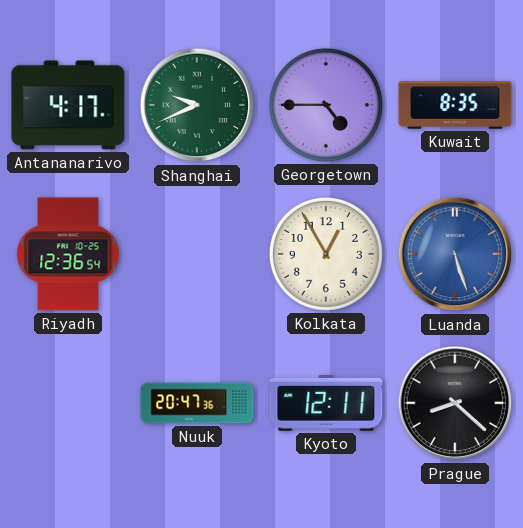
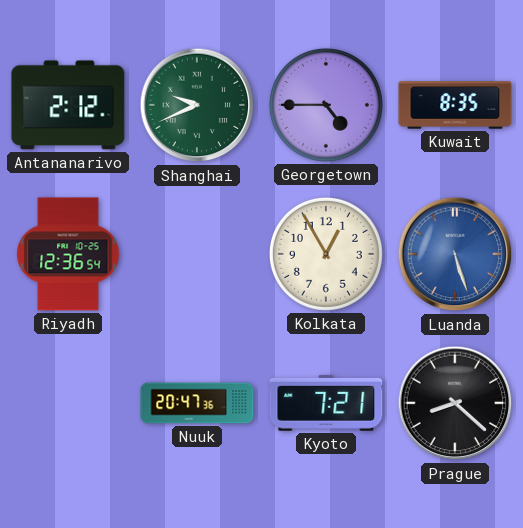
Antananarivo: 4:17 -> 2:12 (68, 105)
Kyoto: 12:11 -> 7:21 (326, 403)
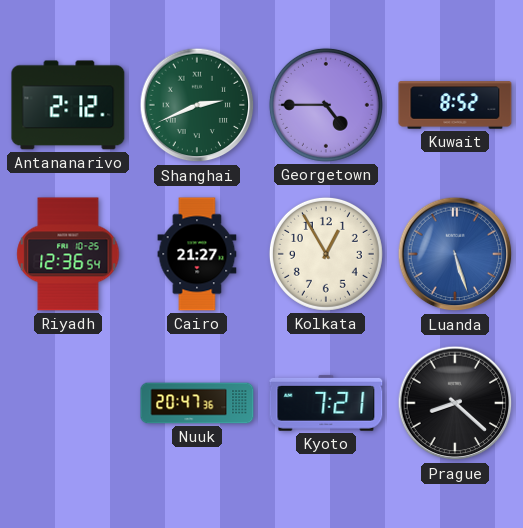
Shanghai: 9:41 -> 2:41 (197, 105)
Kuwait: 8:35 -> 8:52 (455, 105)
Cairo: none -> 21:27 (197, 254)
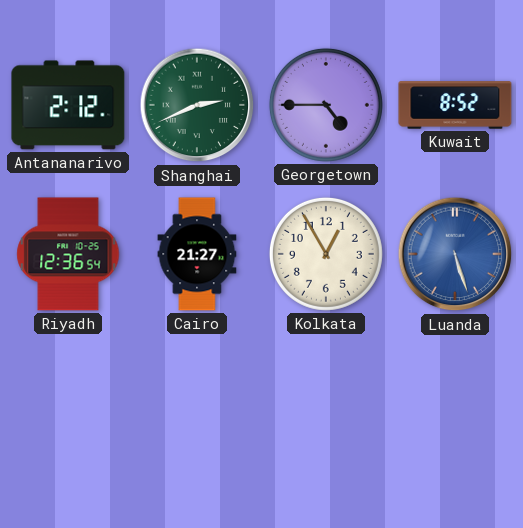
Nuuk: 20:47 -> none (197, 403)
Kyoto: 7:21 -> none (326, 403)
Prague: 8:22 -> none (455, 403)
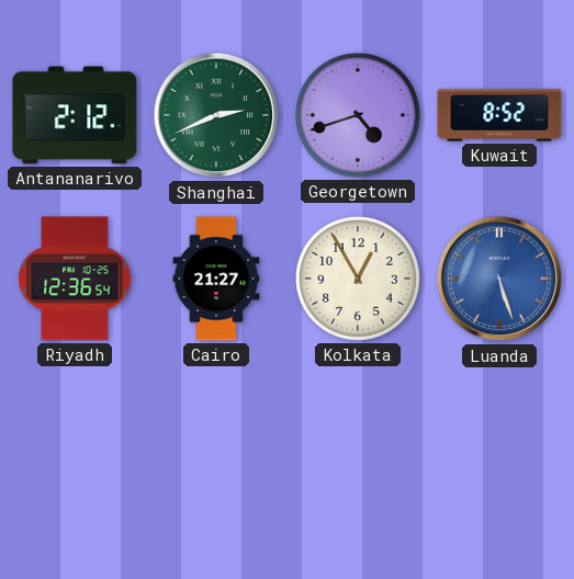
Georgetown: 4:45 -> 4:42 (358, 115)
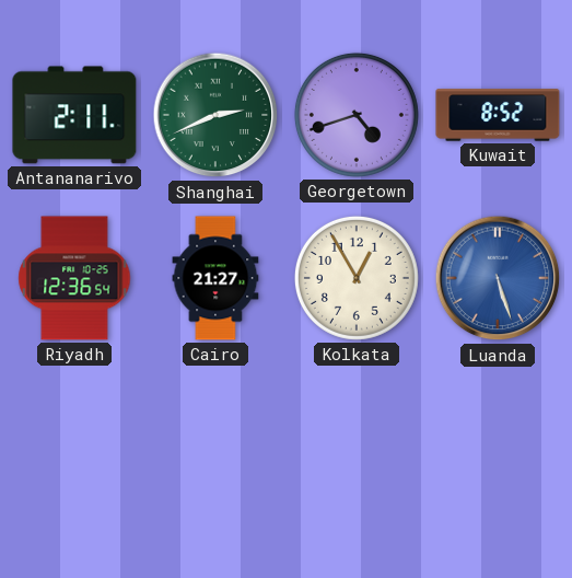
Antananarivo: 2:12 -> 2:11 (74, 115)
